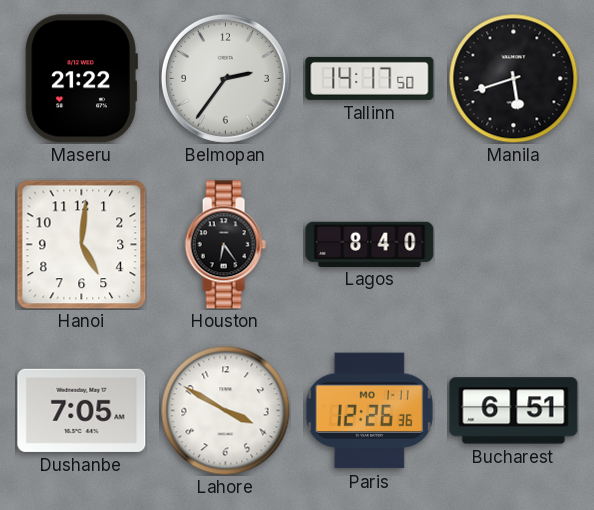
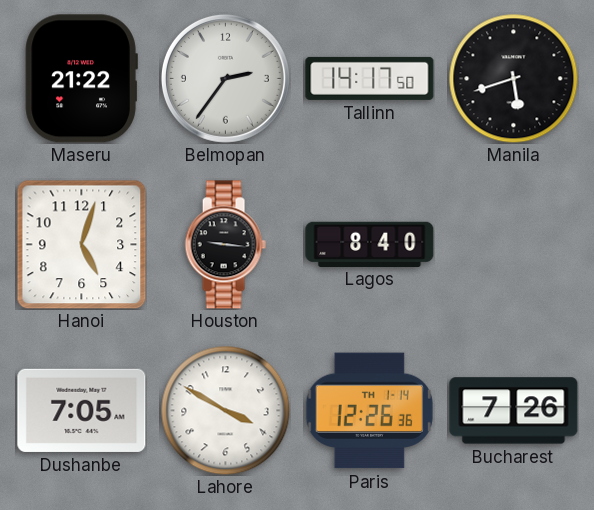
Hanoi: 5:01 -> 5:03 (81, 244)
Houston: 6:24 -> 9:16 (225, 245)
Paris date: MO 1-11 -> TH 1-14 (369, 411)
Bucharest: 6:51 -> 7:26 (514, 411)
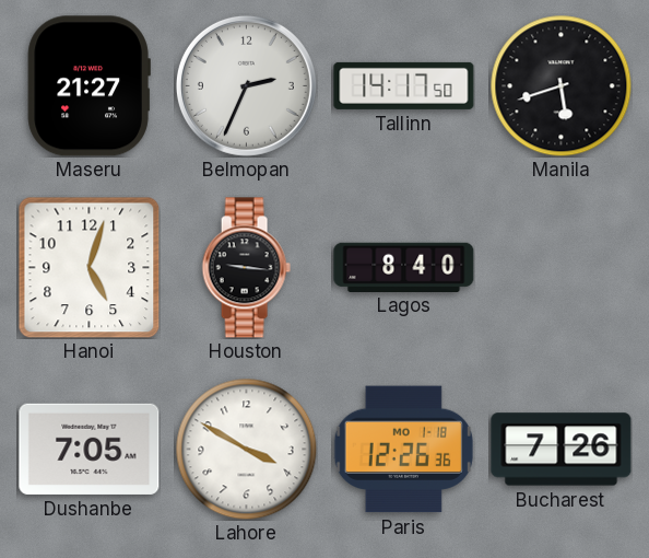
Maseru: 21:22 -> 21:27 (88, 86)
Belmopan: 2:36 -> 2:34 (246, 85)
Paris date: TH 1-14 -> MO 1-18 (403, 450)
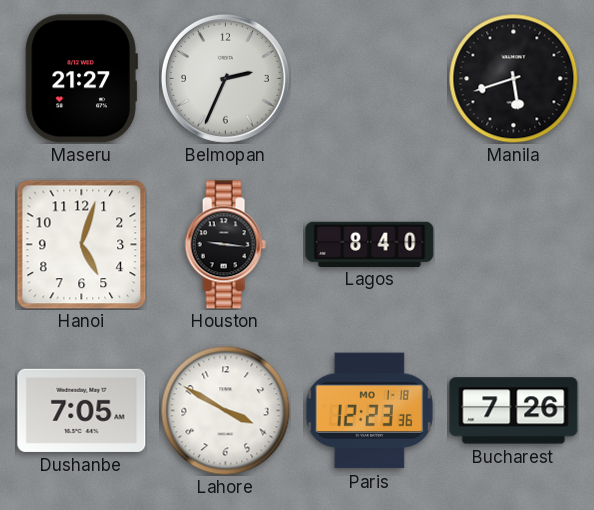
Tallinn: 14:17 -> none (404, 85)
Paris: 12:26 -> 12:23 (369, 411)
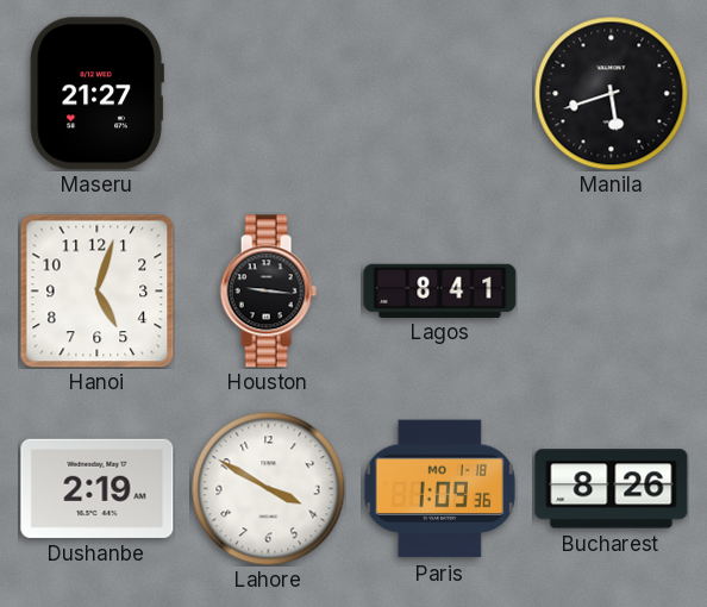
Belmopan: 2:34 -> none (225, 78)
Lagos: 8:40 -> 8:41 (440, 290)
Dushanbe: 7:05 -> 2:19 (98, 488)
Paris: 12:23 -> 1:09 (439, 489)
Bucharest: 7:26 -> 8:26 (612, 489)
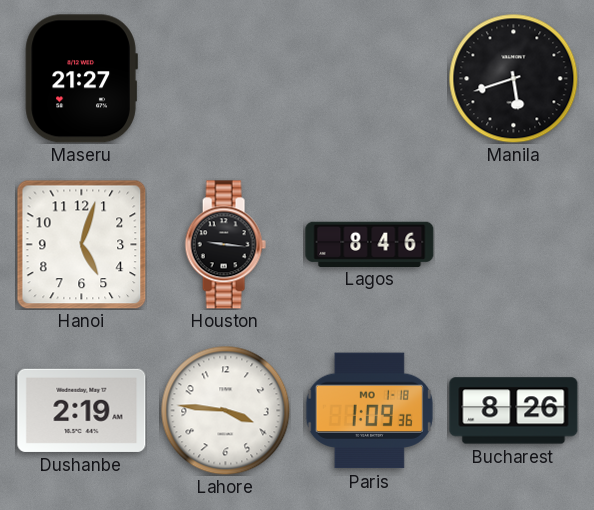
Lagos: 8:41 -> 8:46 (370, 244)
Lahore: 3:50 -> 3:46 (225, 410)
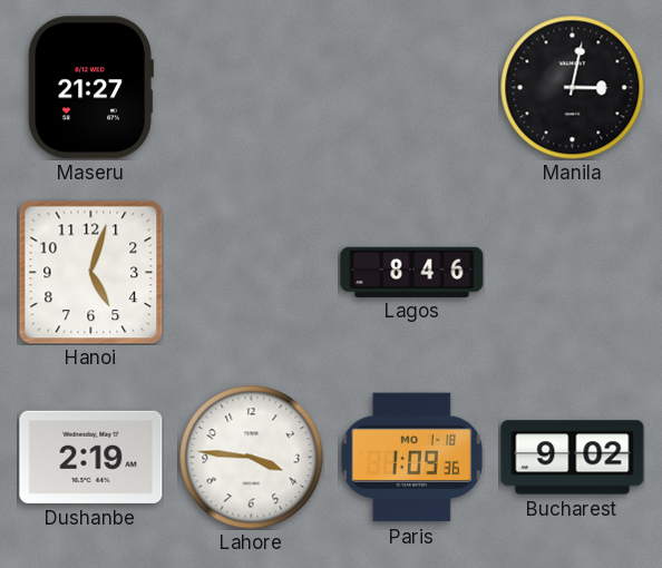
Manila: 5:42 -> 3:02 (572, 87)
Houston: 9:16 -> none (225, 245)
Bucharest: 8:26 -> 9:02 (573, 458)
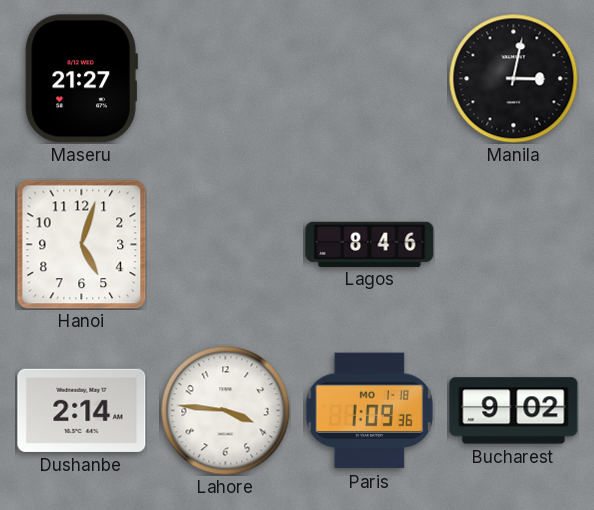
Dushanbe: 2:19 -> 2:14 (82, 410)
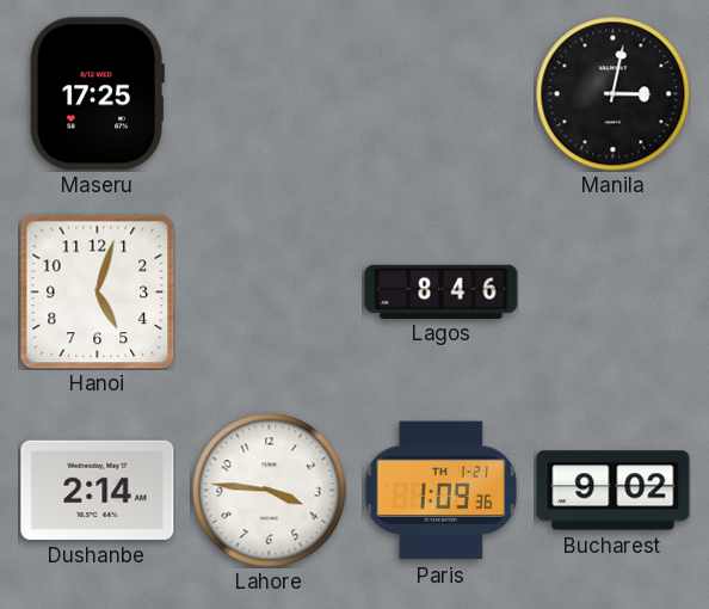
Maseru: 21:27 -> 17:25 (97, 94)
Paris date: MO 1-18 -> TH 1-21 (440, 491)
